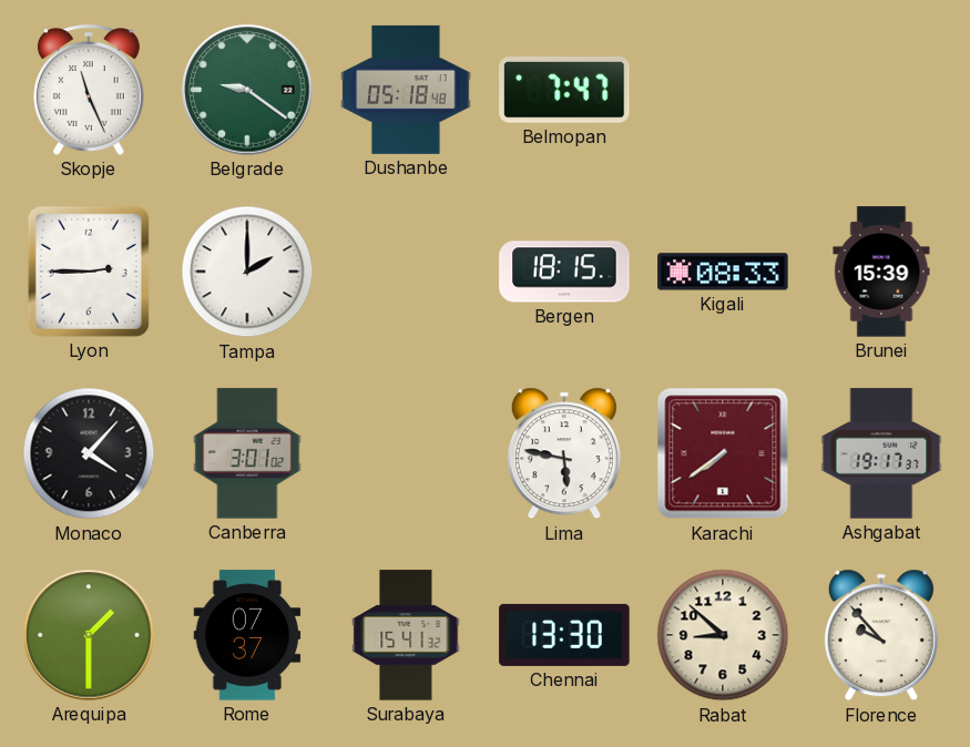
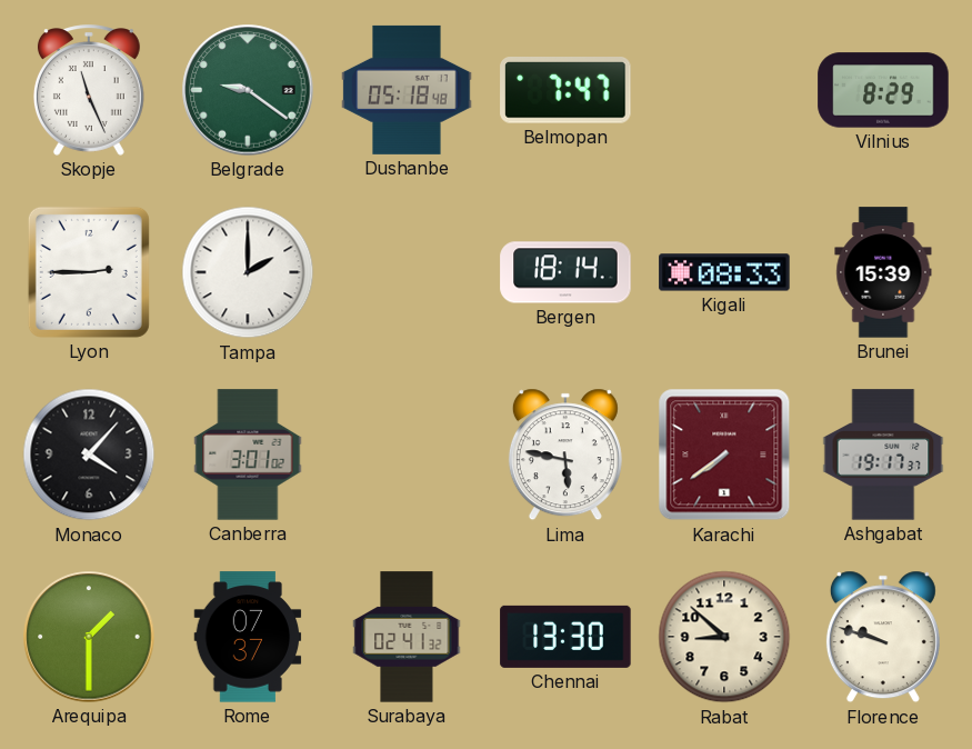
Vilnius: none -> 8:29 (883, 90)
Bergen: 18:15 -> 18:14 (565, 272)
Surabaya: 15:41 -> 02:41 (407, 637)
Florence: 9:53 -> 9:48 (883, 637)
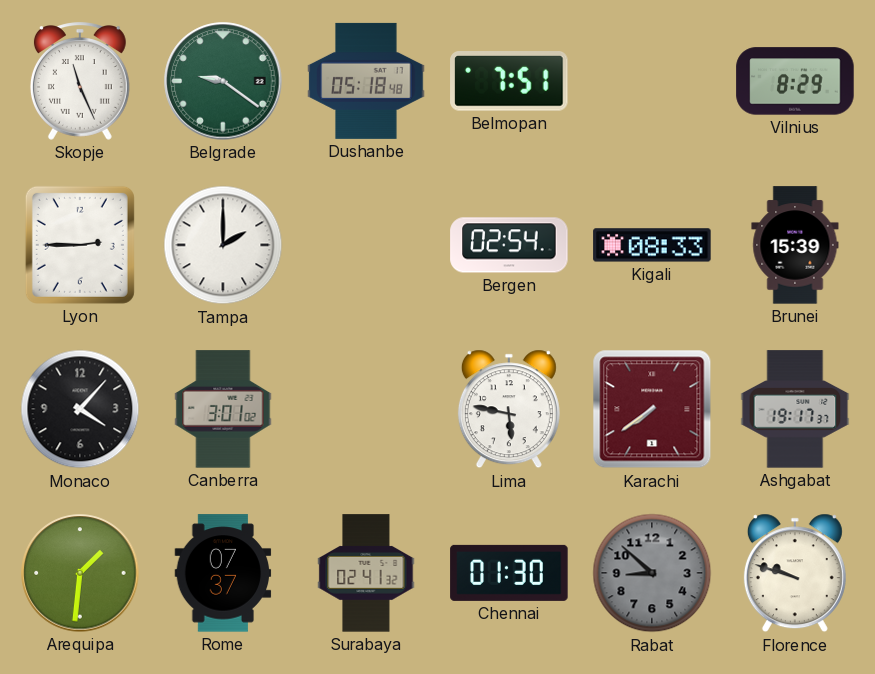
Belmopan: 7:47 -> 7:51 (509, 82)
Bergen: 18:14 -> 02:54 (509, 245)
Arequipa: 1:30 -> 1:31 (80, 573)
Chennai: 13:30 -> 01:30 (509, 573)
Rabat dial: cream -> grey (652, 573)
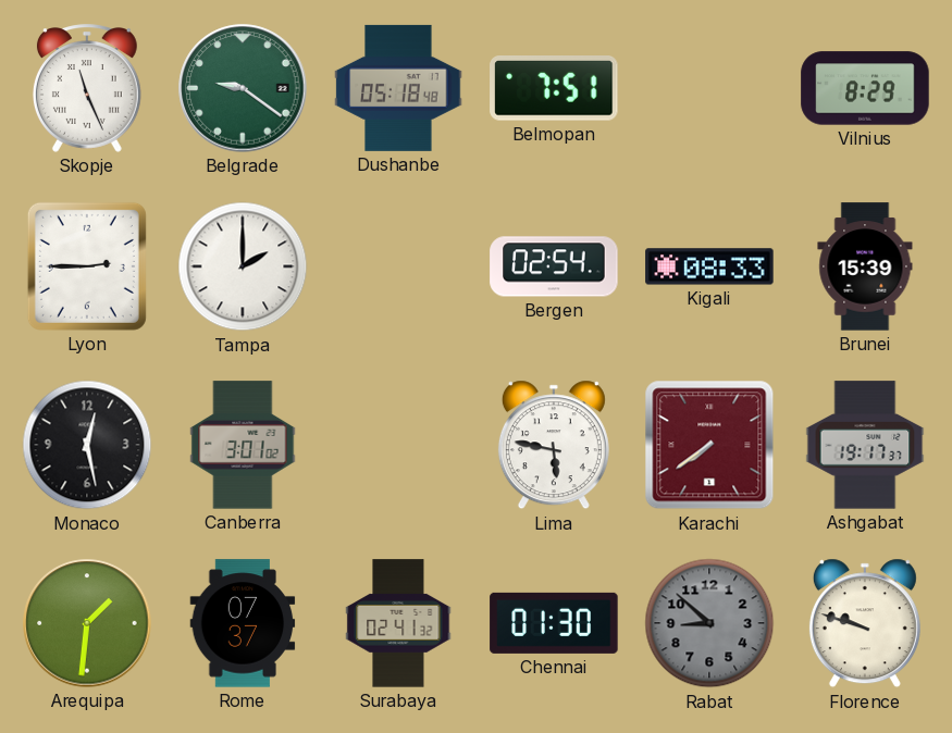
Monaco: 4:07 -> 12:28 (87, 445)
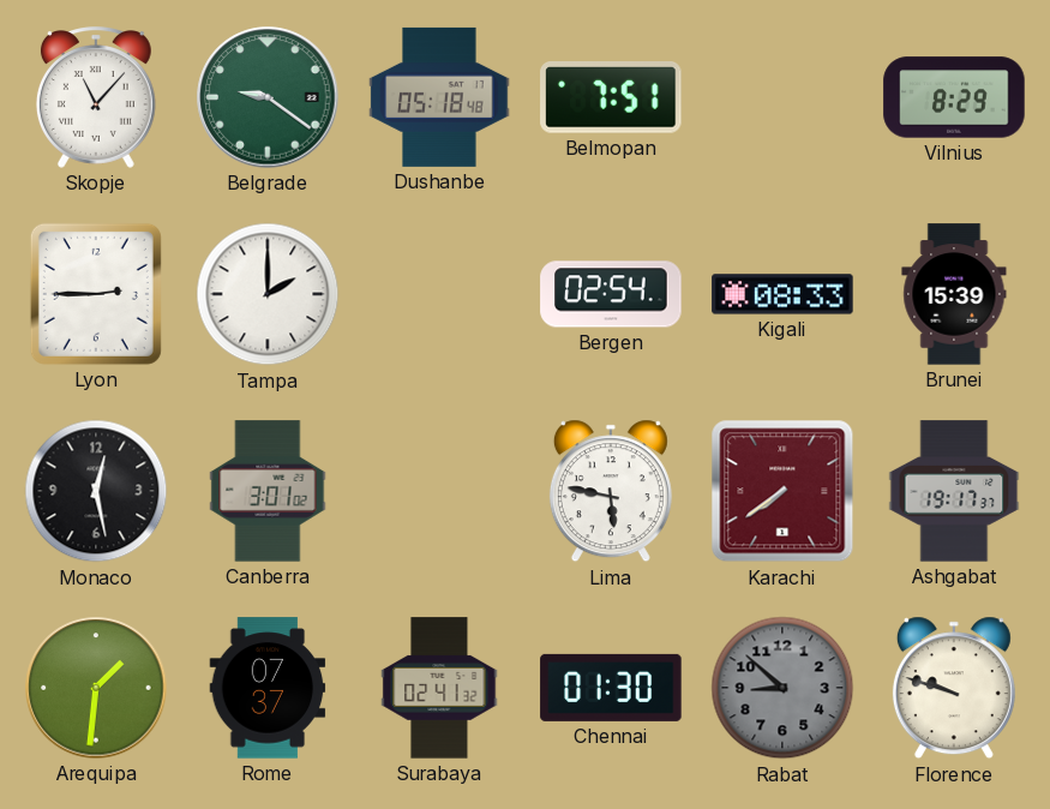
Skopje: 11:26 -> 11:07 (96, 97)
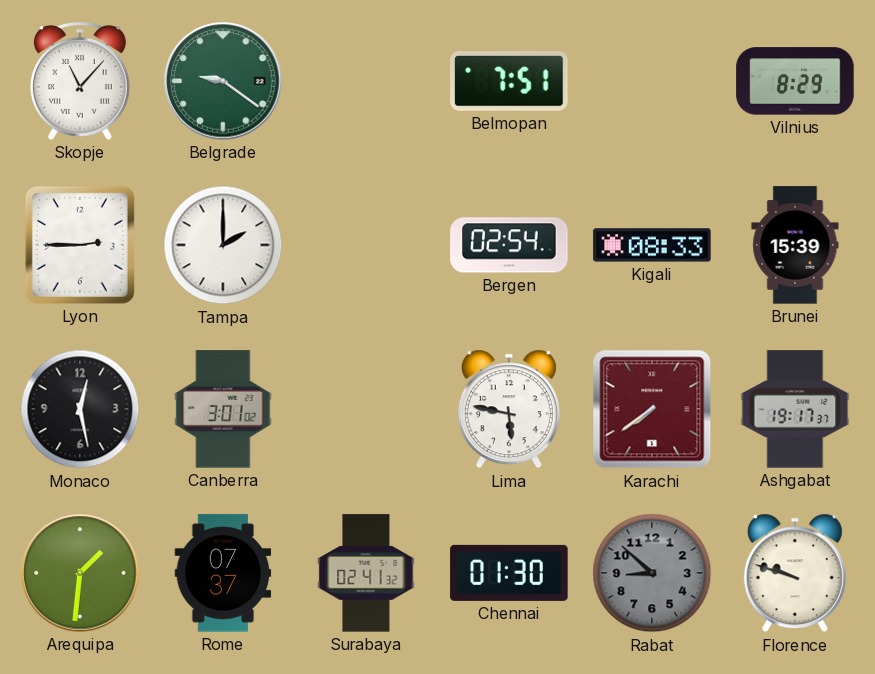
Dushanbe: 05:18 -> none (439, 97)
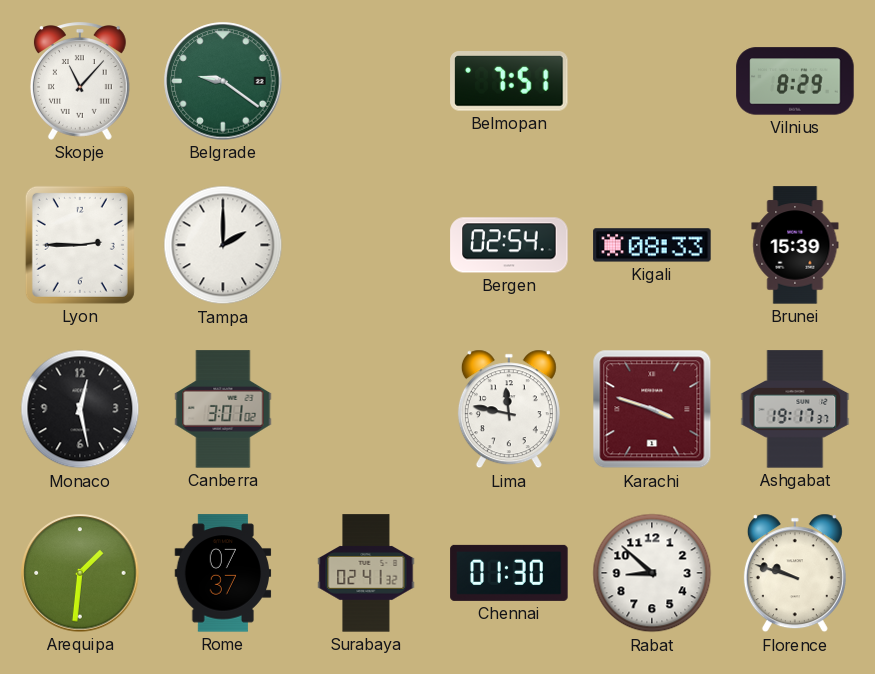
Lima: 5:47 -> 11:47 (509, 409)
Karachi: 7:39 -> 3:48 (652, 409)
Rabat dial: grey -> white (652, 573)
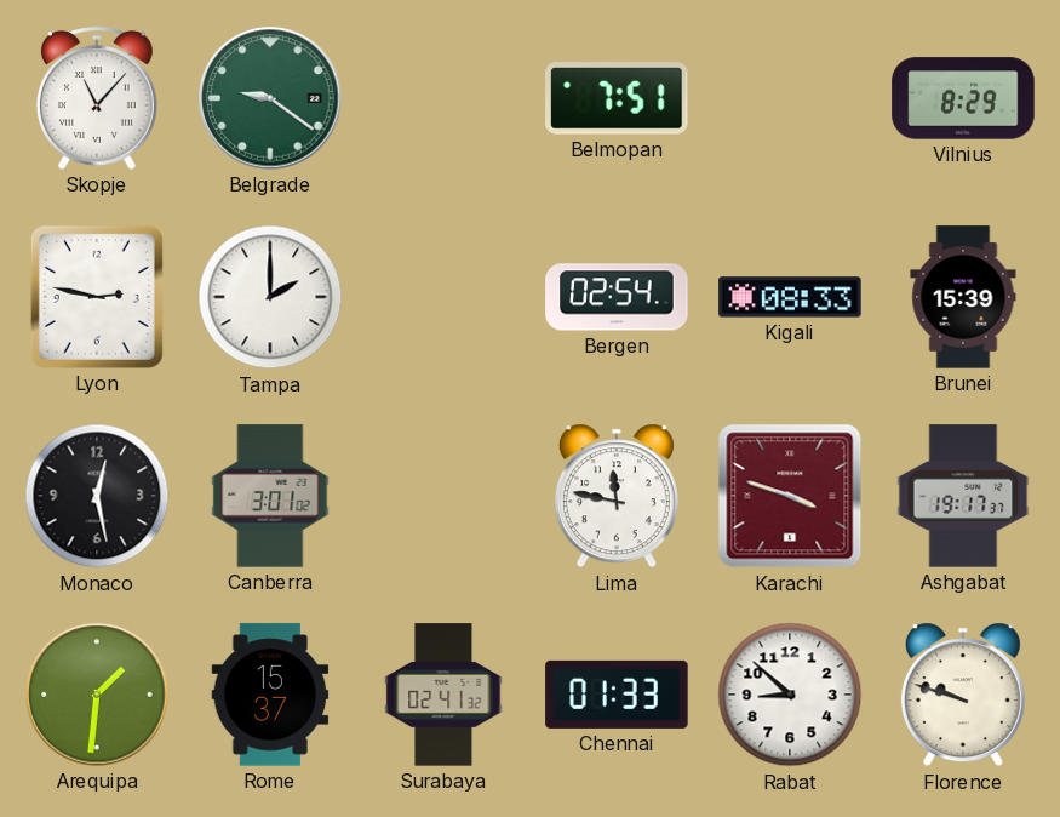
Lyon: 2:45 -> 2:47 (97, 297)
Rome: 07:37 -> 15:37 (270, 695)
Chennai: 01:30 -> 01:33 (617, 695)
